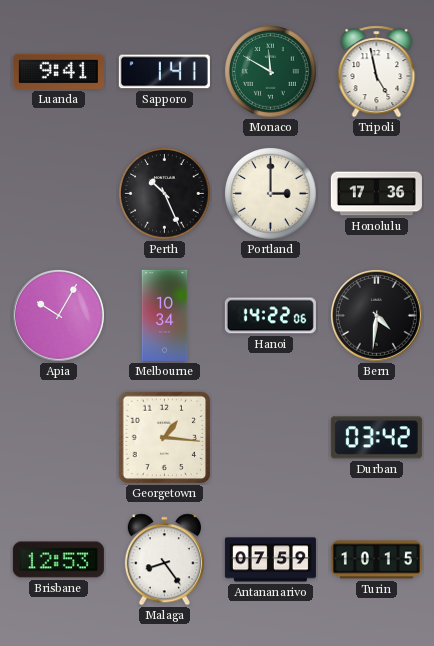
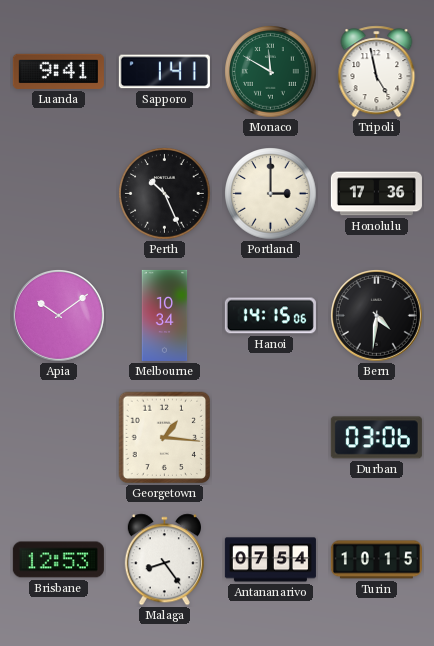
Apia: 10:05 -> 10:09 (59, 316)
Hanoi: 14:22 -> 14:15 (270, 316)
Durban: 03:42 -> 03:06 (376, 438)
Antananarivo: 07:59 -> 07:54 (270, 560)
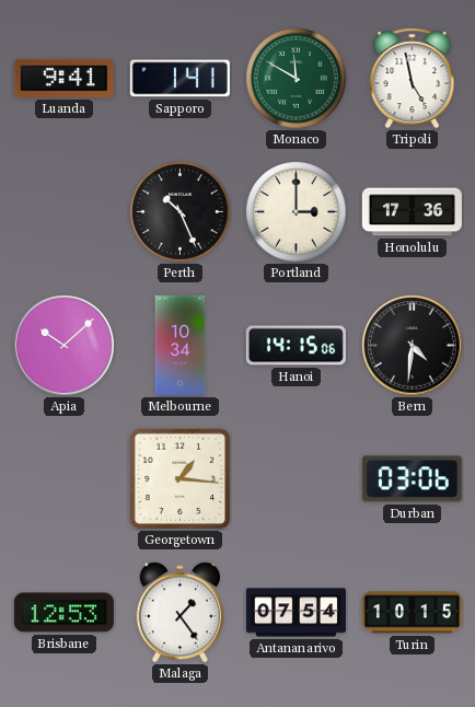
Apia: 10:09 -> 10:08 (65, 346)
Malaga: 8:24 -> 1:24 (179, 613)
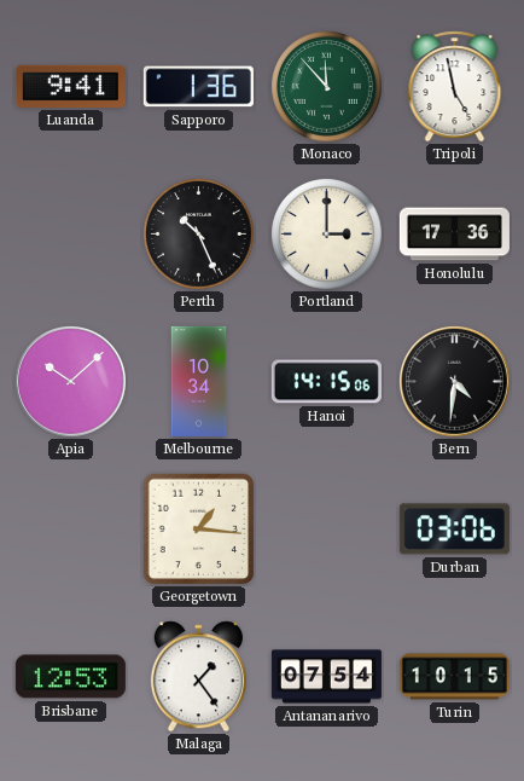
Sapporo: 1:41 -> 1:36 (198, 87)
Monaco: 11:50 -> 11:53 (327, 87)
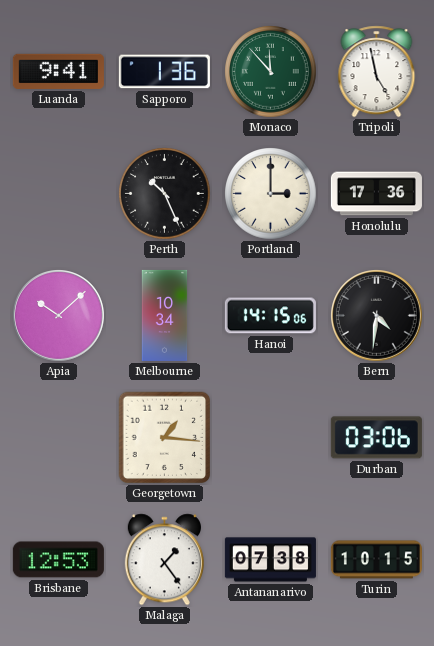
Antananarivo: 07:54 -> 07:38 (270, 560)
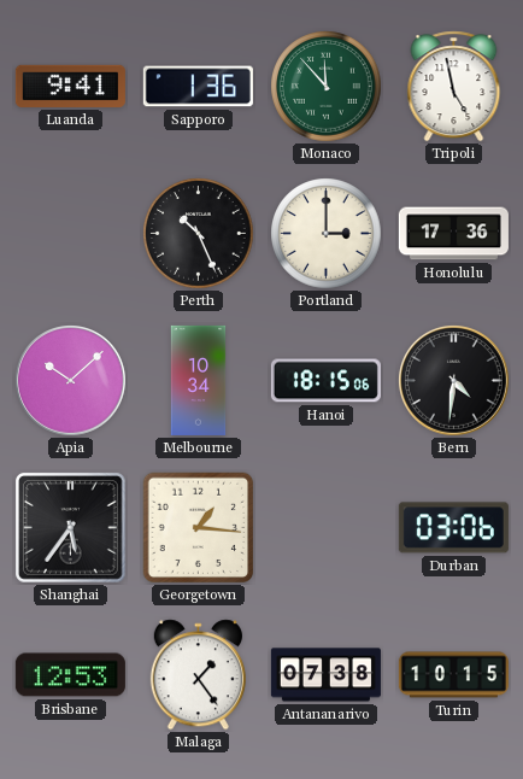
Hanoi: 14:15 -> 18:15 (325, 381)
Shanghai: none -> 5:36 (71, 528)
